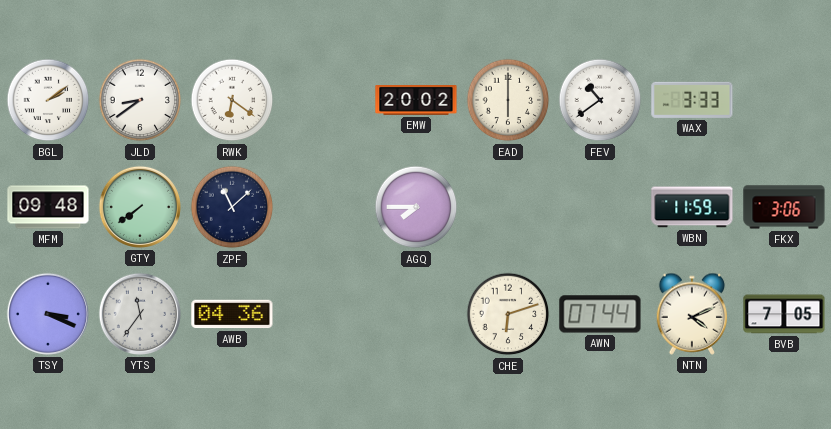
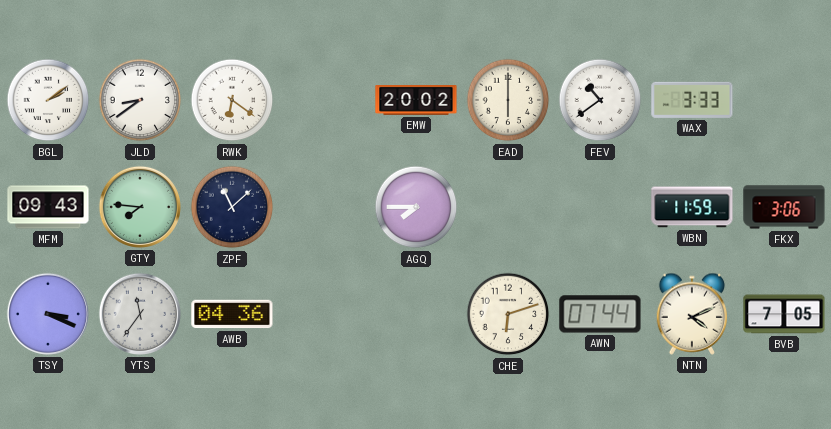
MFM: 09:48 -> 09:43 (48, 207)
GTY: 7:39 -> 7:46 (140, 207)
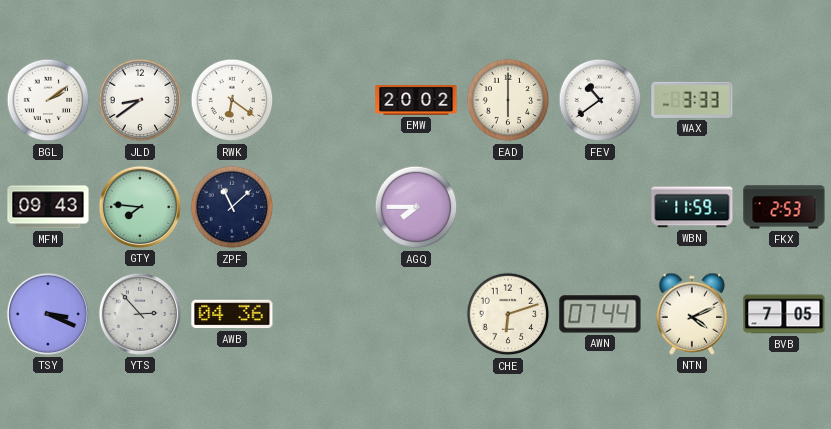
FKX: 3:06 -> 2:53 (784, 207)
YTS: 11:36 -> 2:53 (140, 314)
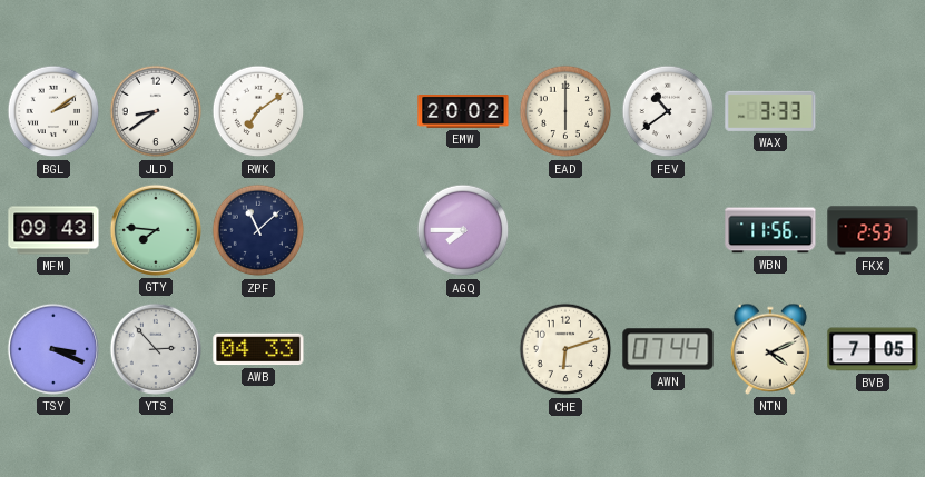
RWK: 6:21 -> 7:09 (258, 111)
WBN: 11:59 -> 11:56 (770, 230)
AWB: 04:36 -> 04:33 (258, 349)
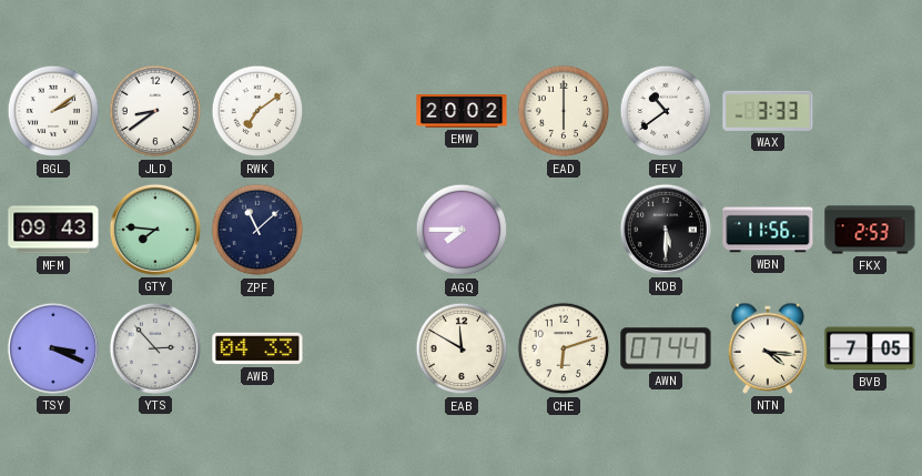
KDB: none -> 5:30 (666, 230)
EAB: none -> 11:50 (462, 348)
NTN: 4:11 -> 4:16 (768, 348)
